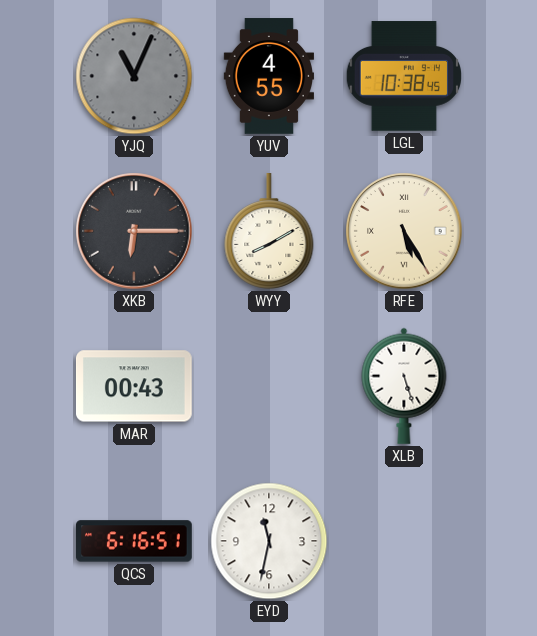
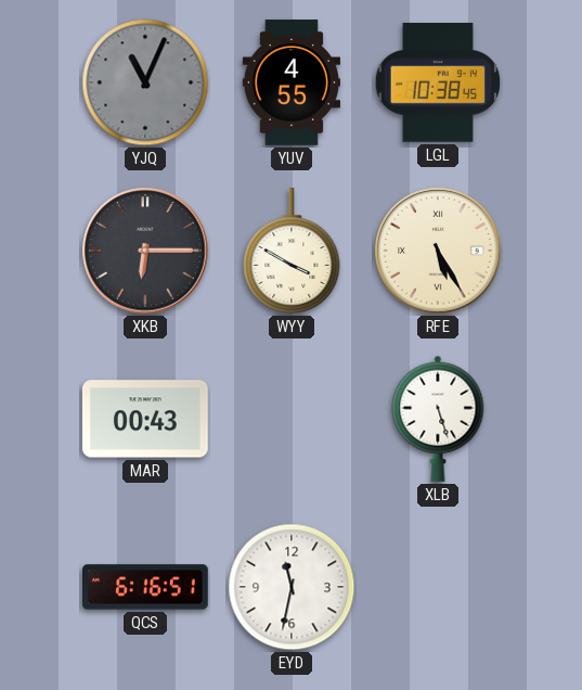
WYY: 8:10 -> 3:50 (292, 252)
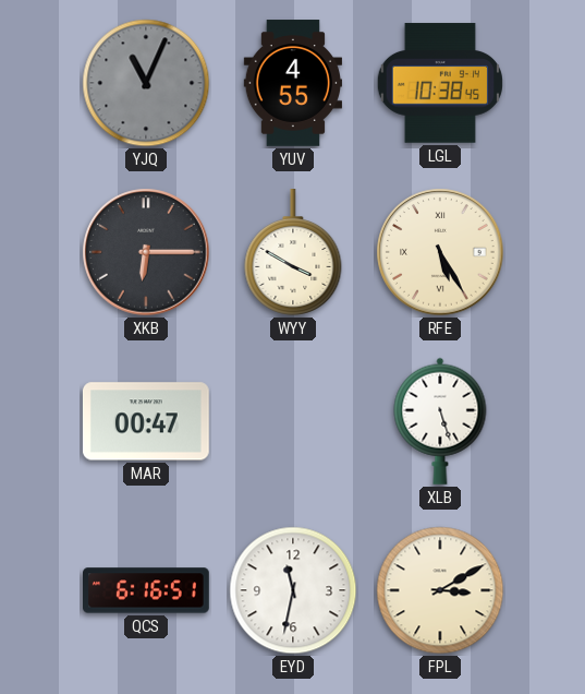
MAR: 00:43 -> 00:47 (146, 421)
FPL: none -> 3:10 (440, 590)
